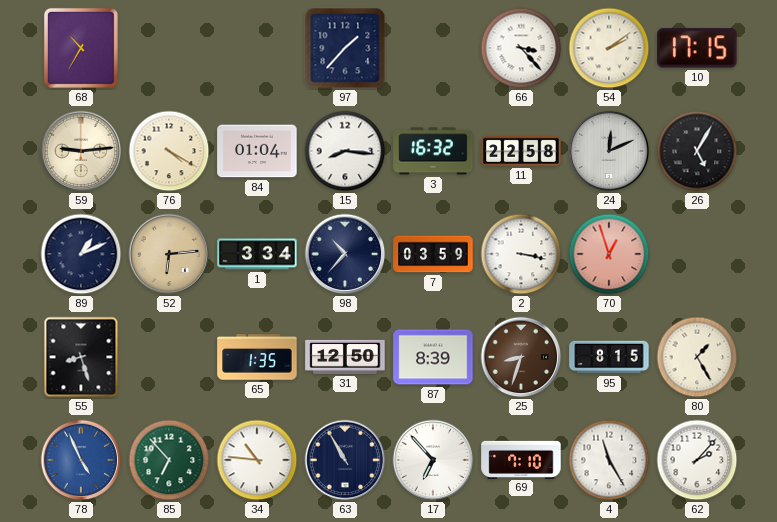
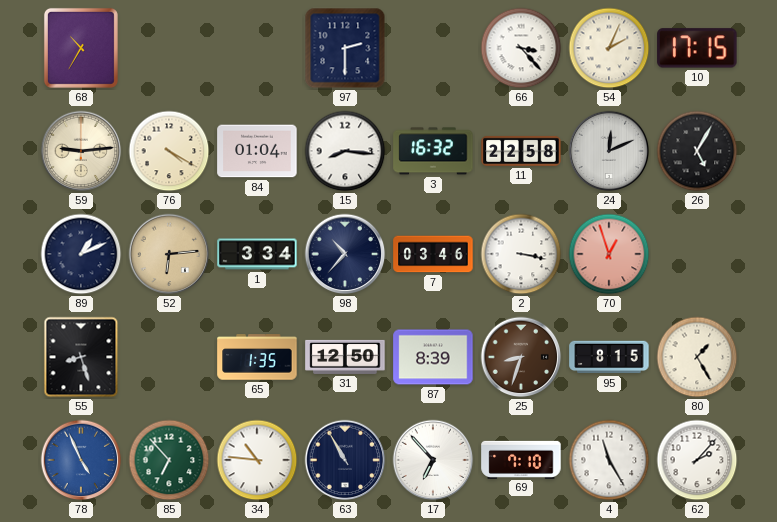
97: 1:37 -> 2:30 (345, 48)
54: 2:09 -> 2:04 (609, 48)
7: 03:59 -> 03:46 (433, 254)
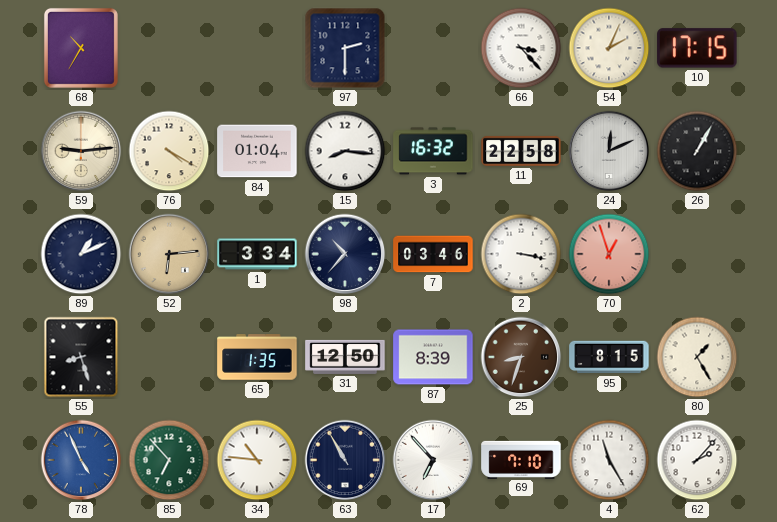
26: 5:05 -> 1:05 (697, 151)
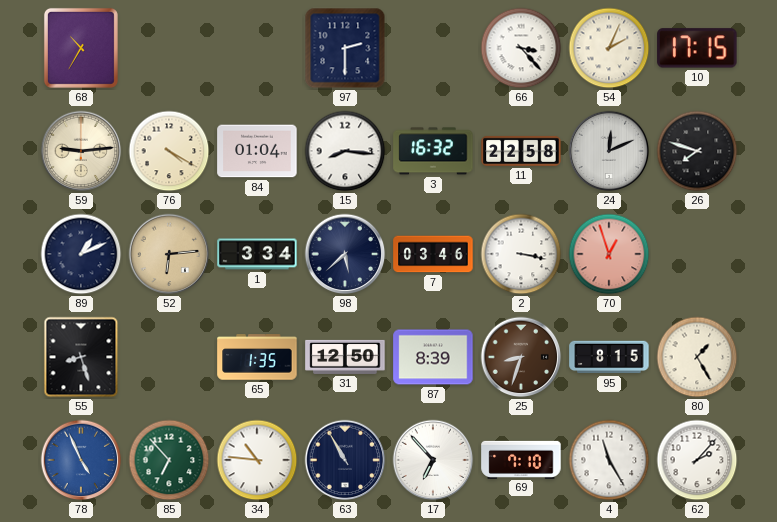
26: 1:05 -> 7:48 (697, 151)
98: 10:37 -> 5:38 (345, 254)
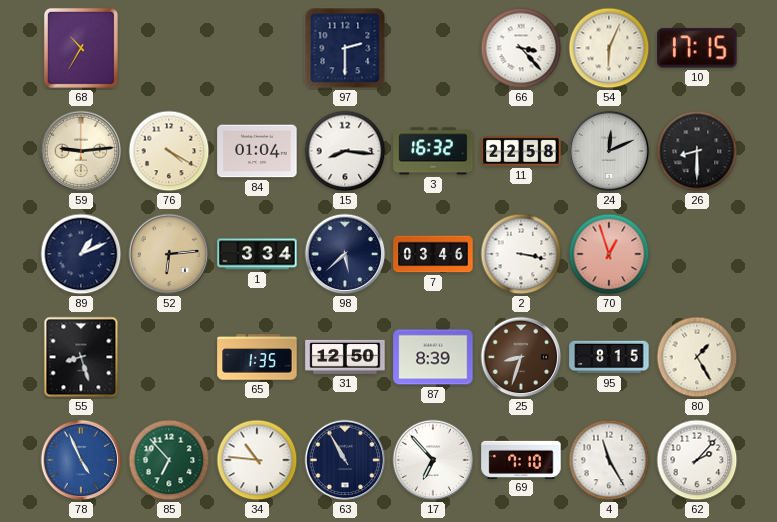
54: 2:04 -> 6:04 (609, 48)
26: 7:48 -> 8:30 (697, 151)
